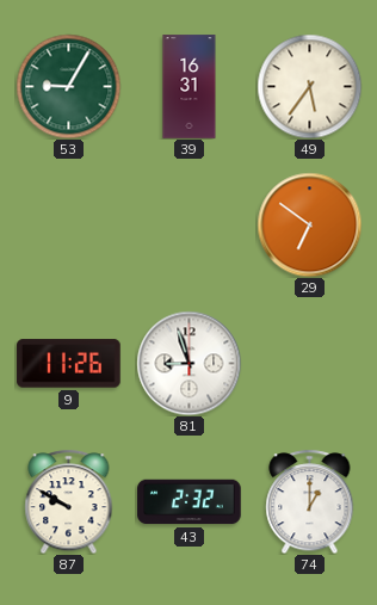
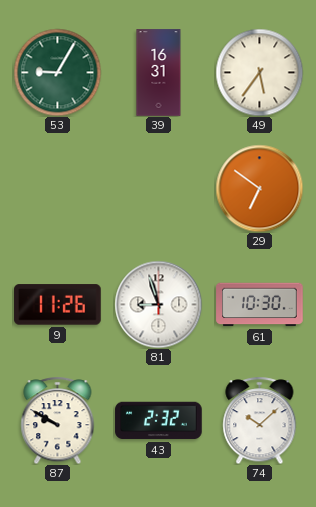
61: none -> 10:30 (260, 305)
74: 1:00 -> 10:08 (260, 420)
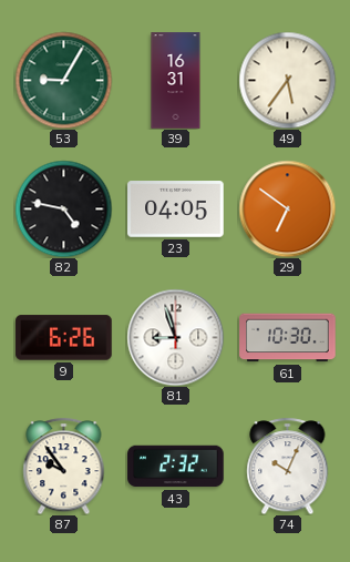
82: none -> 4:47 (63, 208)
23: none -> 04:05 (176, 210)
9: 11:26 -> 6:26 (64, 338)
87: 9:50 -> 9:54 (64, 466)
74: 10:08 -> 10:04 (288, 466)
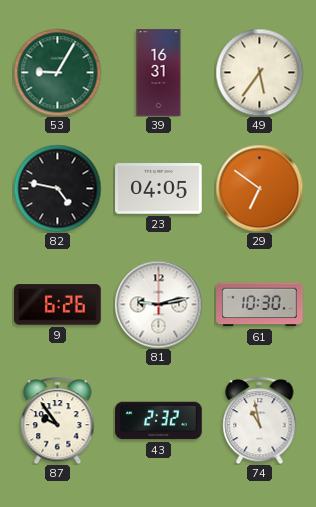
81: 8:57 -> 9:13 (158, 304)
74: 10:04 -> 10:58 (260, 420)
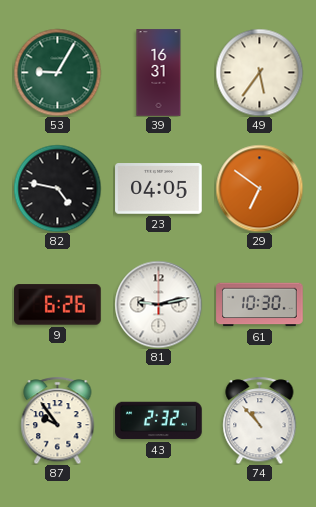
74: 10:58 -> 10:53 (260, 420)
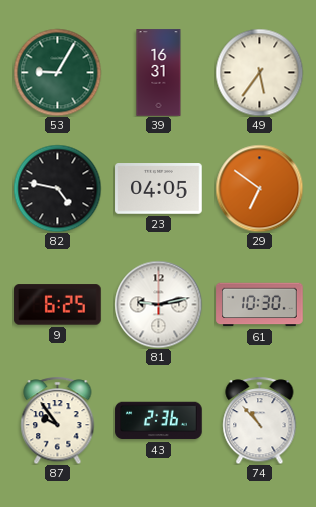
9: 6:26 -> 6:25 (58, 305)
43: 2:32 -> 2:36 (159, 421)
